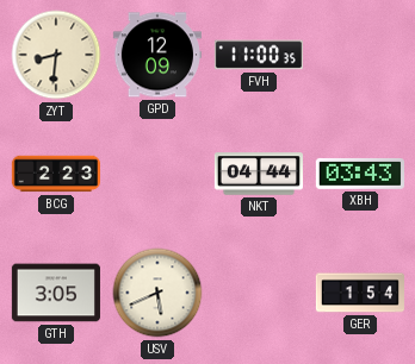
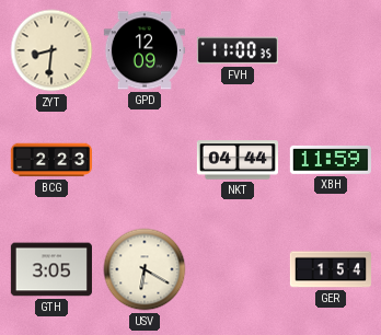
XBH: 03:43 -> 11:59 (331, 160)
USV: 5:41 -> 6:20 (145, 269)
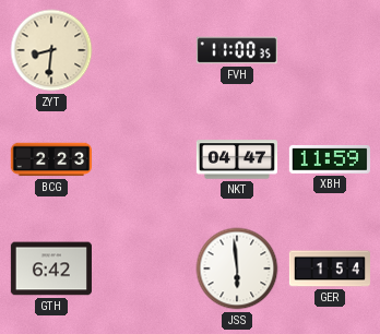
GPD: 12:09 -> none (145, 50)
NKT: 04:44 -> 04:47 (236, 159)
GTH: 3:05 -> 6:42 (51, 269)
USV: 6:20 -> none (145, 269)
JSS: none -> 5:59 (237, 269)
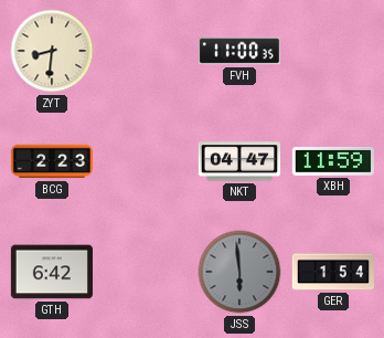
JSS dial: white -> grey (239, 272)
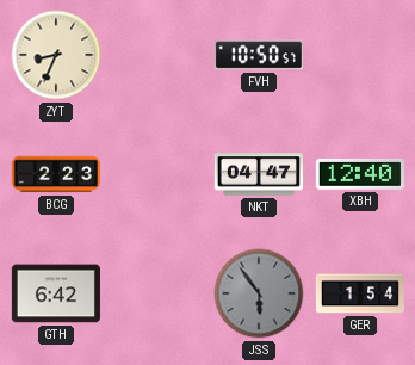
ZYT: 8:31 -> 8:34 (56, 55)
FVH: 11:00 -> 10:50 (259, 55)
XBH: 11:59 -> 12:40 (360, 174)
JSS: 5:59 -> 5:54 (259, 293)
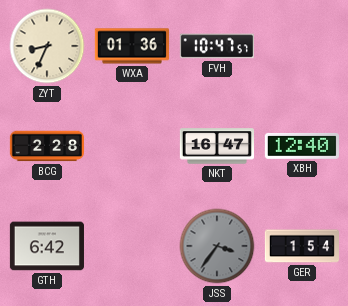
WXA: none -> 01:36 (132, 46)
FVH: 10:50 -> 10:47 (217, 46)
BCG: 2:23 -> 2:28 (47, 146)
NKT: 04:47 -> 16:47 (216, 146)
JSS: 5:54 -> 3:36 (217, 246)
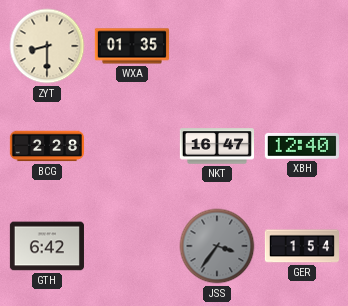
ZYT: 8:34 -> 8:30 (47, 46)
WXA: 01:36 -> 01:35 (132, 46)
FVH: 10:47 -> none (217, 46)
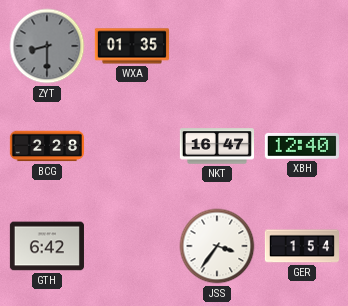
ZYT dial: cream -> grey (47, 46)
JSS dial: grey -> white (217, 246)
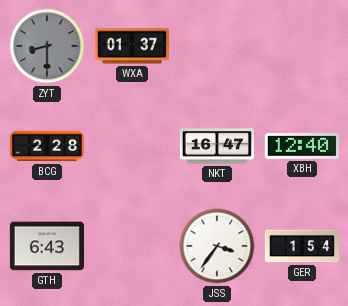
WXA: 01:35 -> 01:37 (132, 46)
GTH: 6:42 -> 6:43 (47, 246)
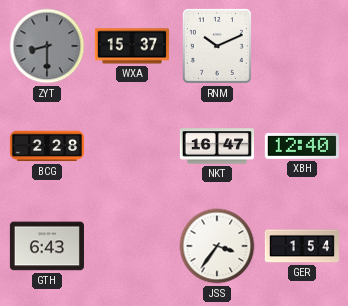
WXA: 01:37 -> 15:37 (132, 46)
RNM: none -> 10:11 (217, 46)
